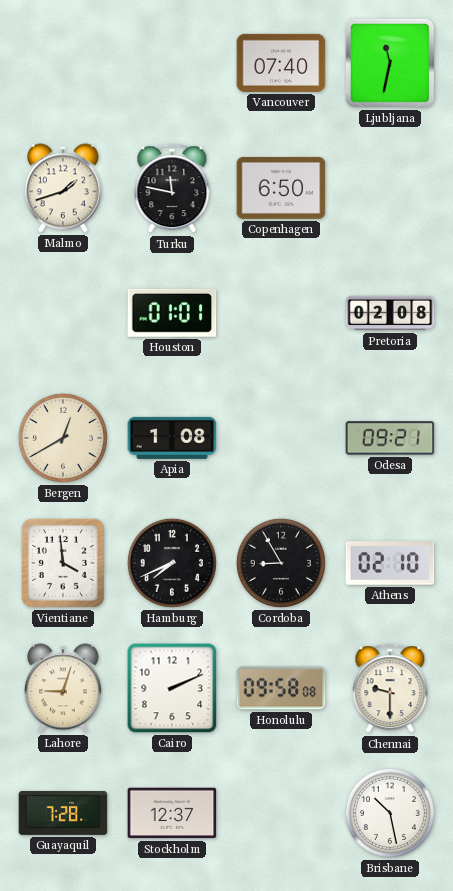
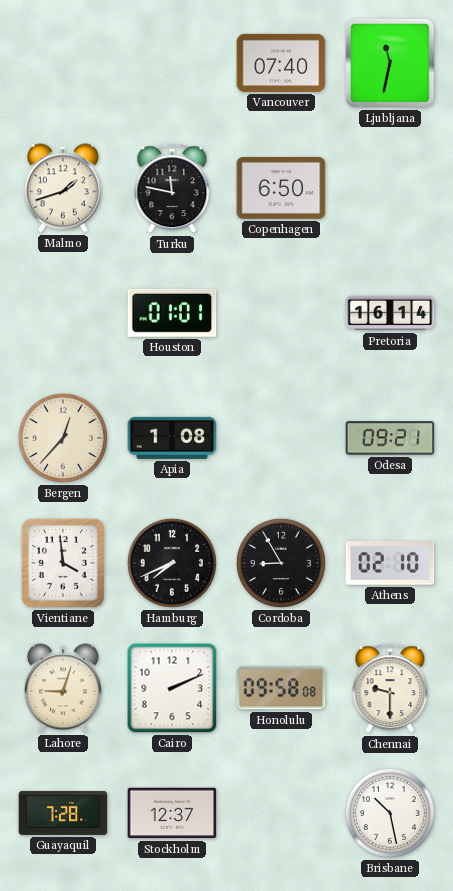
Pretoria: 02:08 -> 16:14 (390, 313)
Bergen: 12:40 -> 12:37 (63, 438)
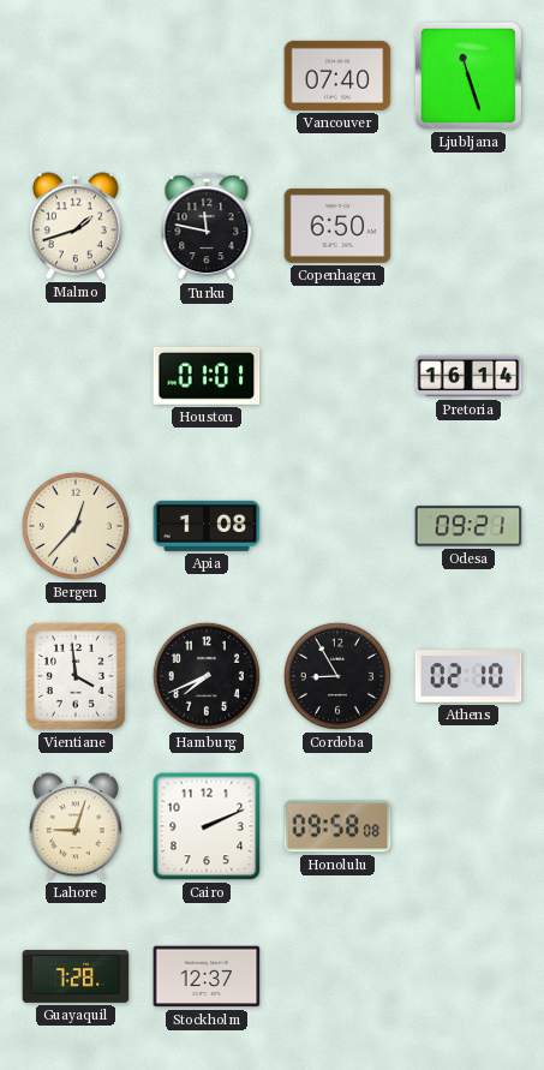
Ljubljana: 11:32 -> 11:27 (468, 76)
Chennai: 9:30 -> none (390, 689)
Brisbane: 10:28 -> none (390, 813)
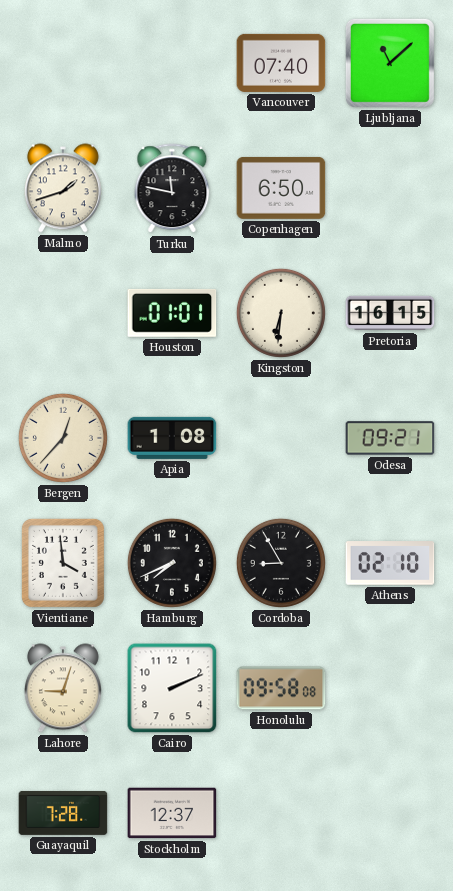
Ljubljana: 11:27 -> 11:08 (390, 63)
Kingston: none -> 6:31 (281, 313)
Pretoria: 16:14 -> 16:15 (390, 313)
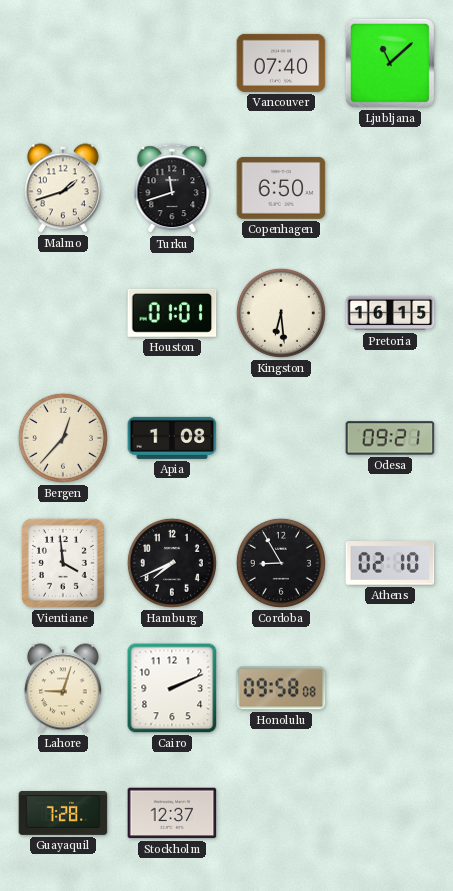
Turku: 11:47 -> 11:42 (172, 189)
Kingston: 6:31 -> 6:29 (281, 313)
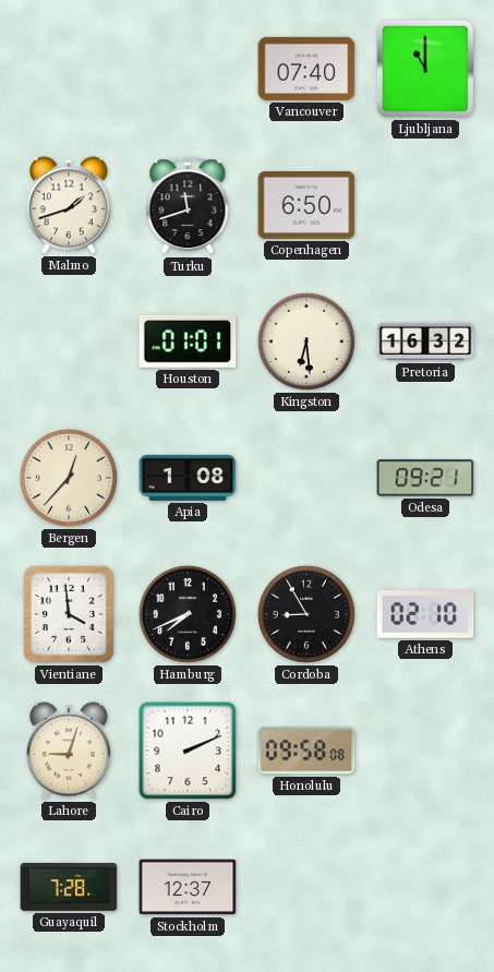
Ljubljana: 11:08 -> 11:00 (425, 69)
Pretoria: 16:15 -> 16:32 (425, 341)
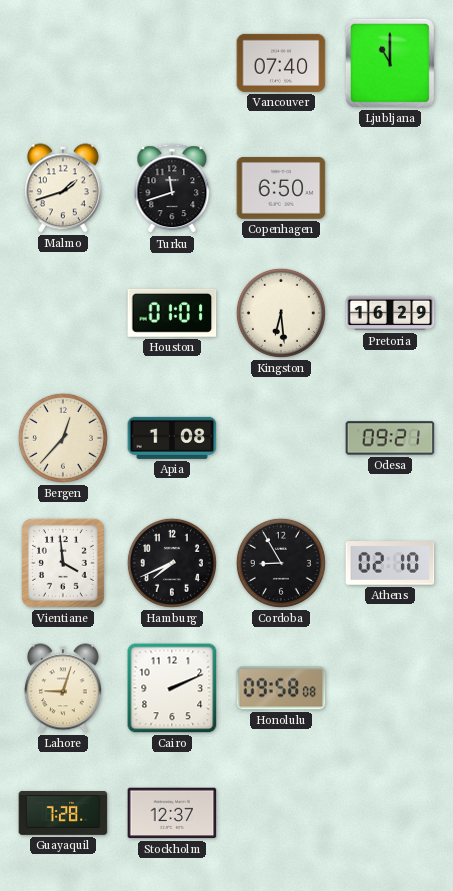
Pretoria: 16:32 -> 16:29 (390, 313)
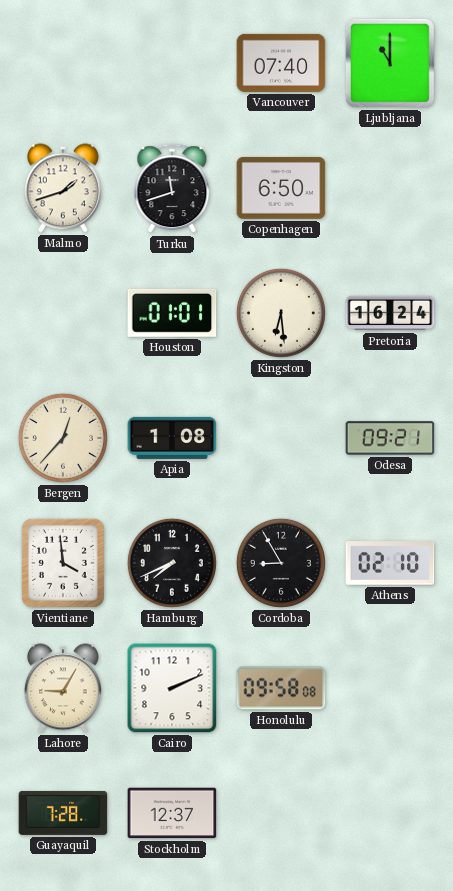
Pretoria: 16:29 -> 16:24 (390, 313)
Lahore: 9:03 -> 9:05 (63, 688)
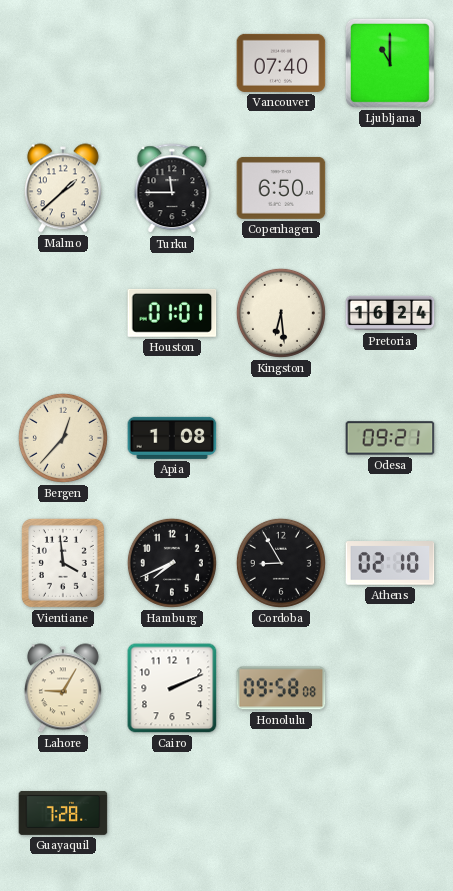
Malmo: 1:42 -> 1:38 (63, 188)
Turku: 11:42 -> 11:45 (172, 189)
Stockholm: 12:37 -> none (172, 813)
